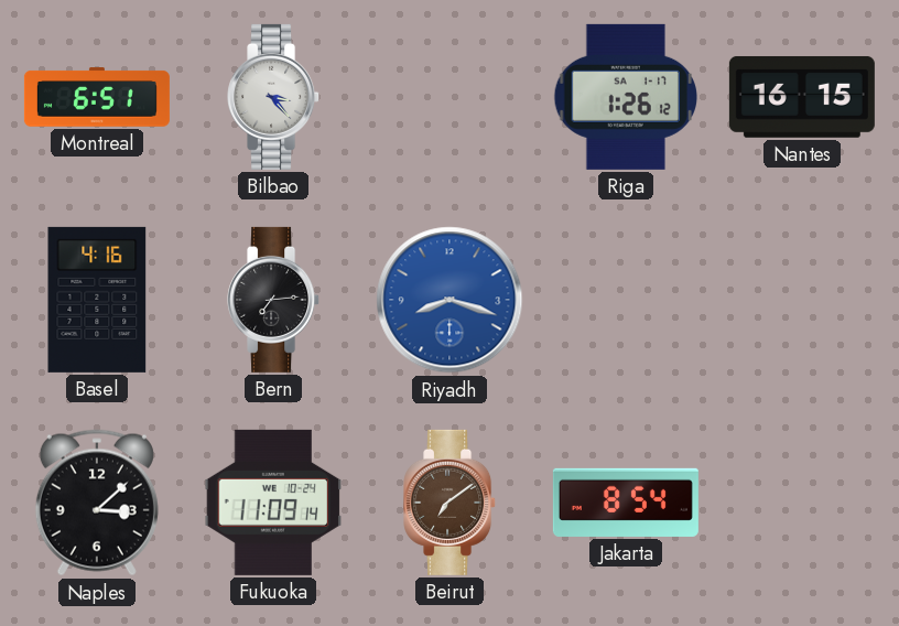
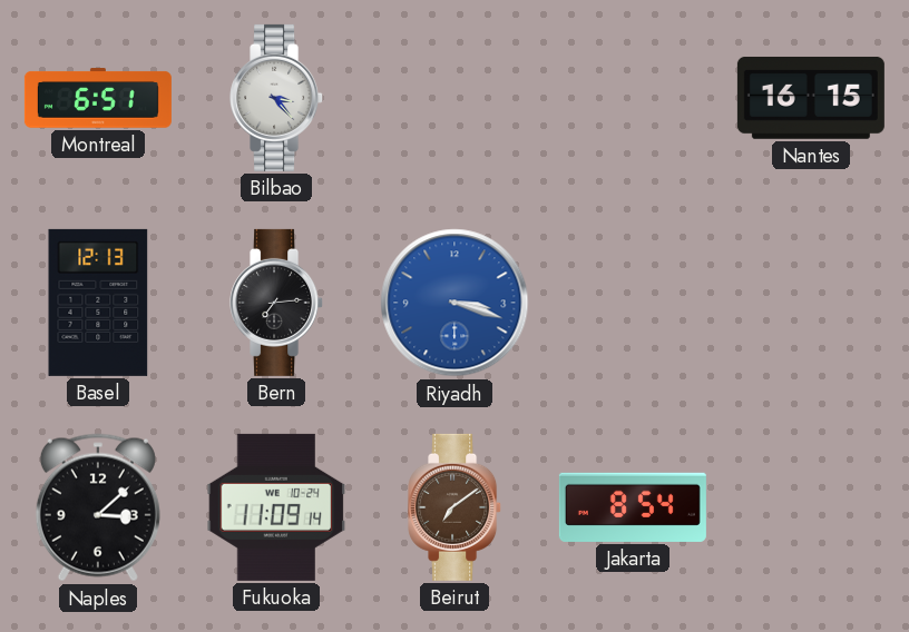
Riga: 1:26 -> none (625, 97)
Basel: 4:16 -> 12:13 (98, 303)
Riyadh: 8:18 -> 3:18 (454, 303)
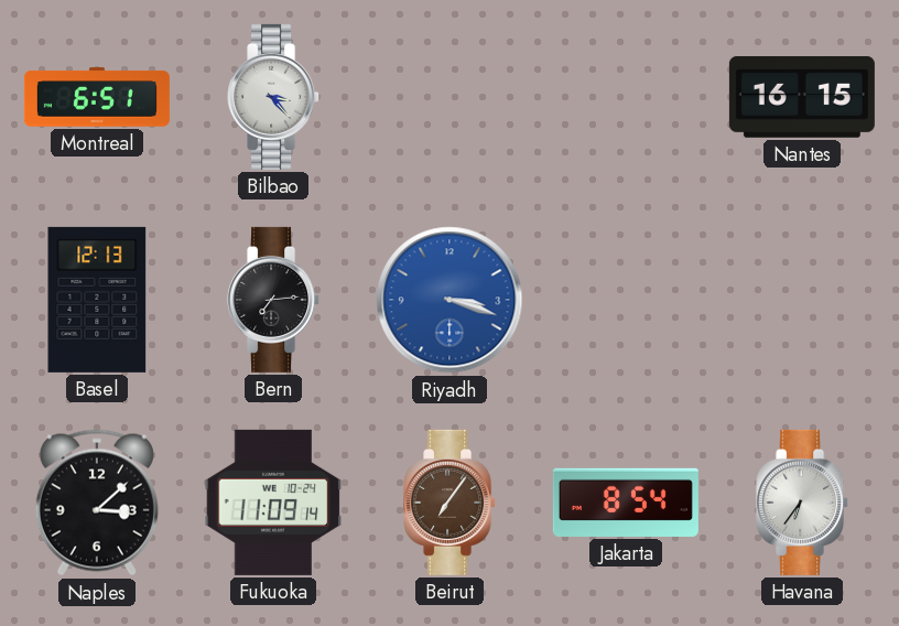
Beirut: 7:09 -> 7:06 (451, 503)
Havana: none -> 6:36 (803, 503)
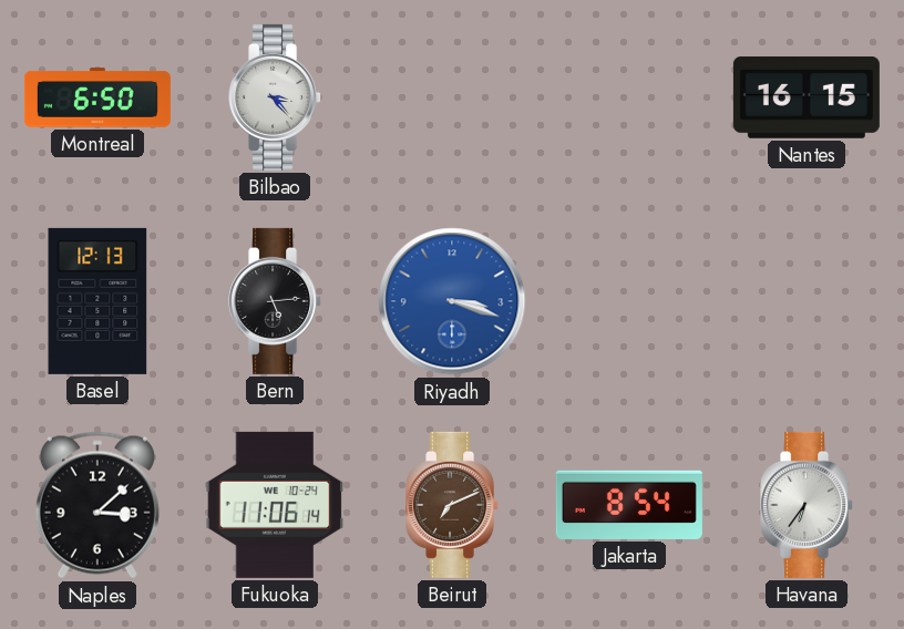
Montreal: 6:51 -> 6:50 (97, 97)
Bern: 7:14 -> 5:14 (276, 301)
Fukuoka: 11:09 -> 11:06 (275, 505)
Beirut: 7:06 -> 7:11 (453, 505)
